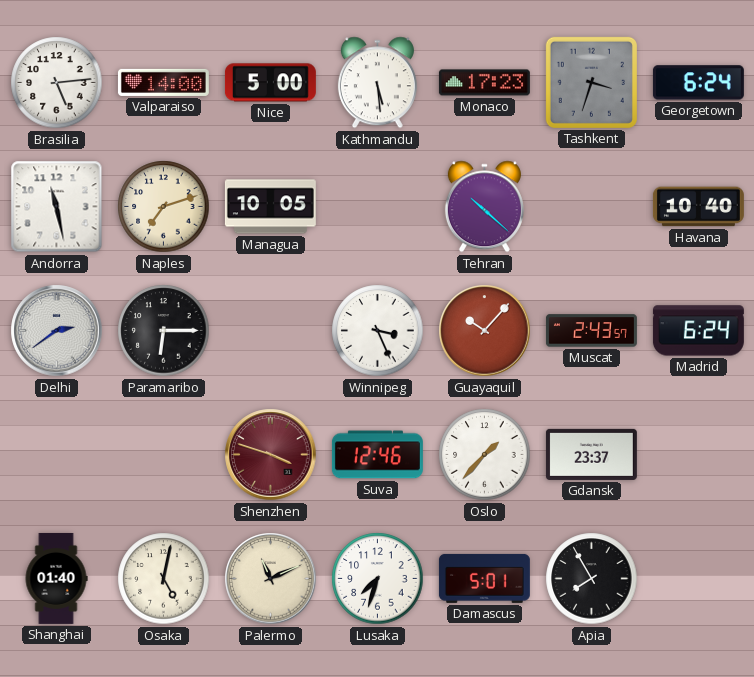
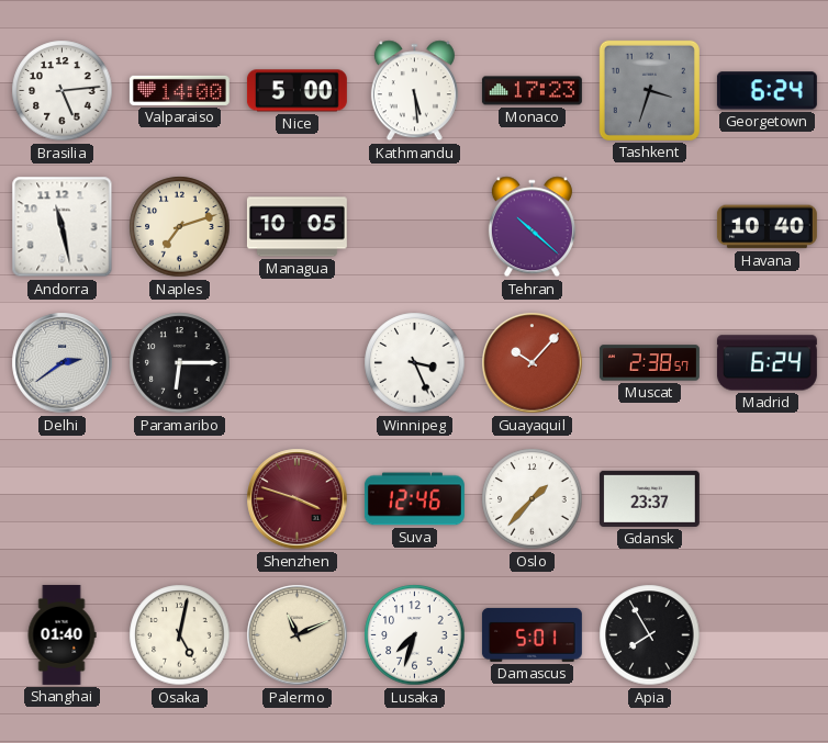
Muscat: 2:43 -> 2:38 (649, 363)
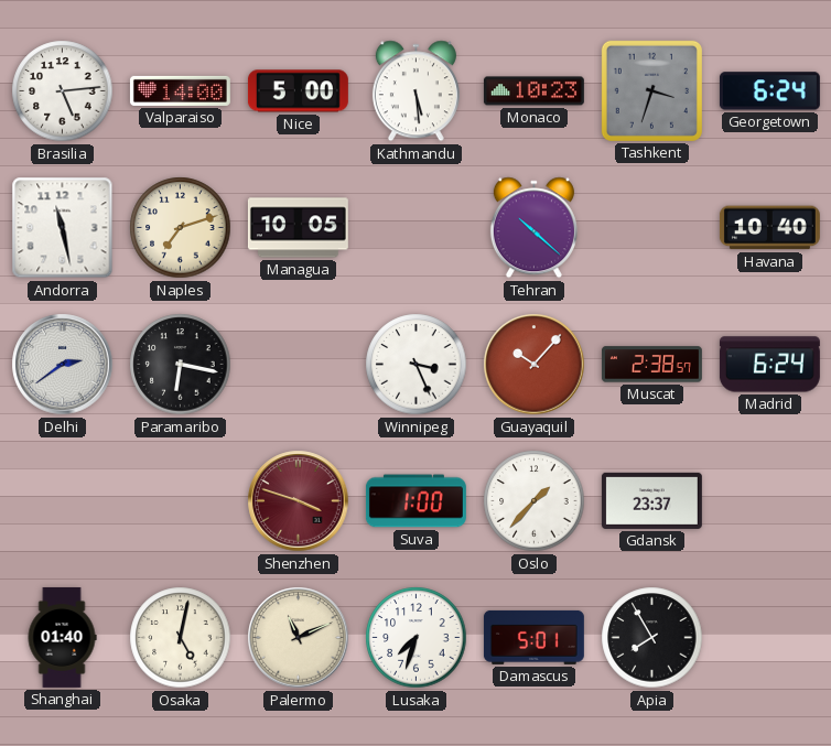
Monaco: 17:23 -> 10:23 (533, 91)
Paramaribo: 6:15 -> 6:17 (181, 365)
Suva: 12:46 -> 1:00 (415, 501)
